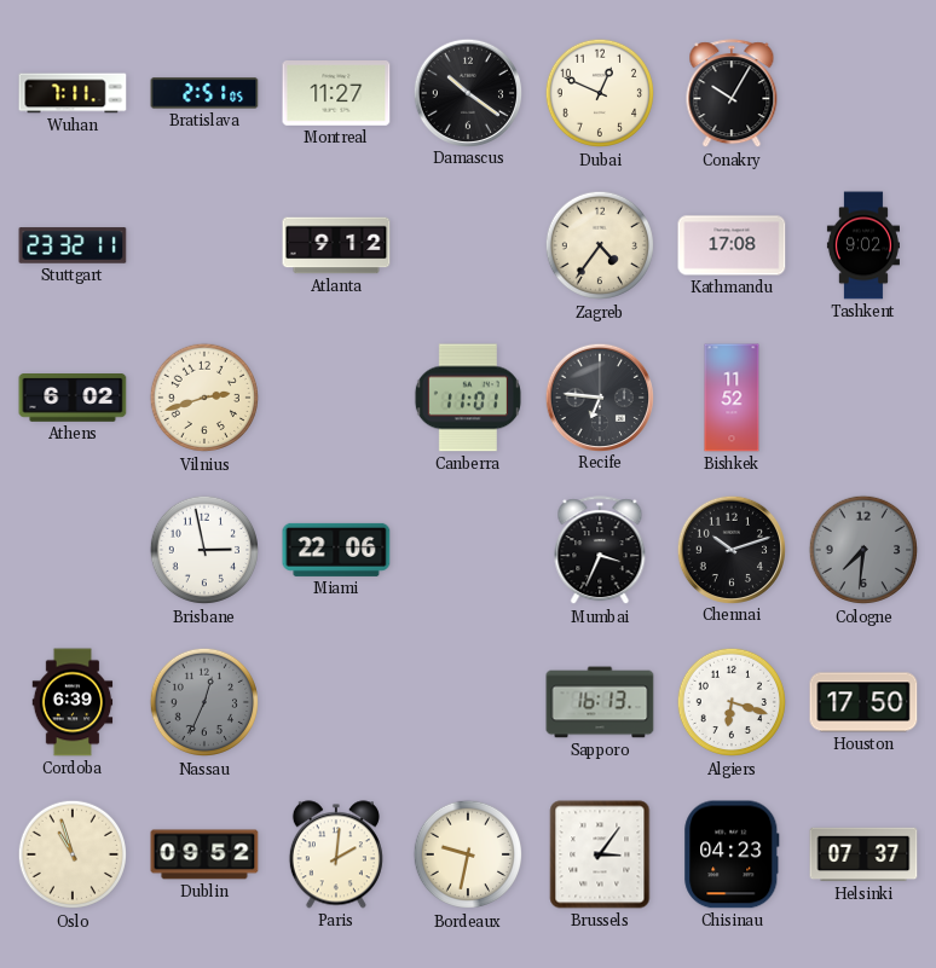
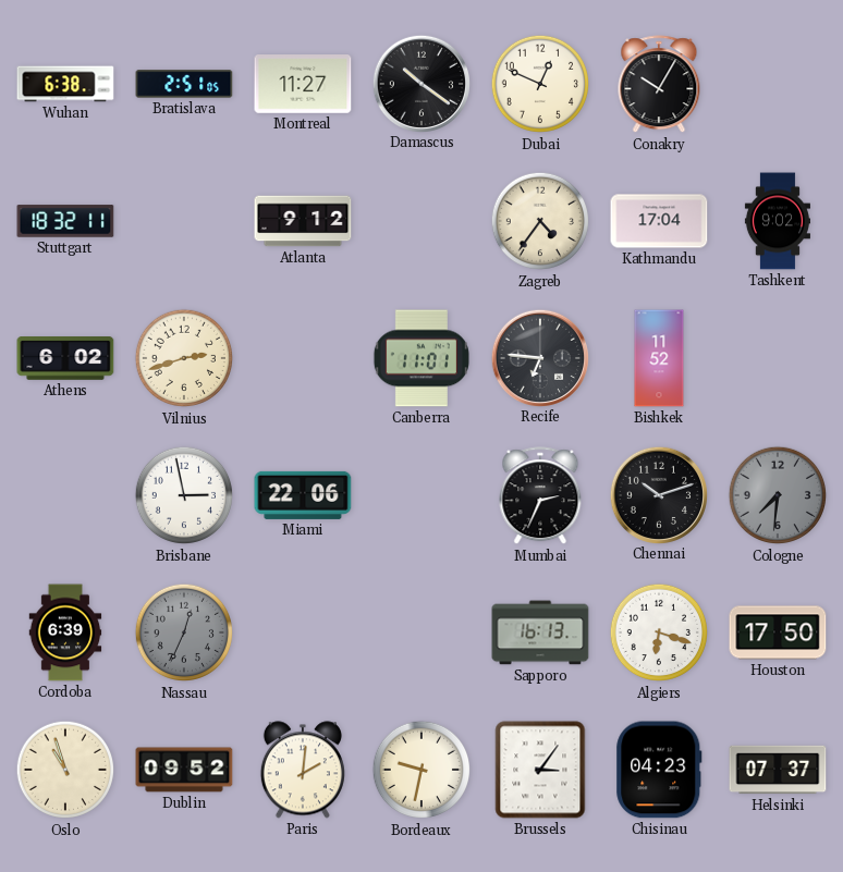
Wuhan: 7:11 -> 6:38 (65, 84)
Stuttgart: 23:32 -> 18:32 (65, 221)
Kathmandu: 17:08 -> 17:04 (659, 221)
Mumbai: 3:34 -> 2:34 (540, 496)
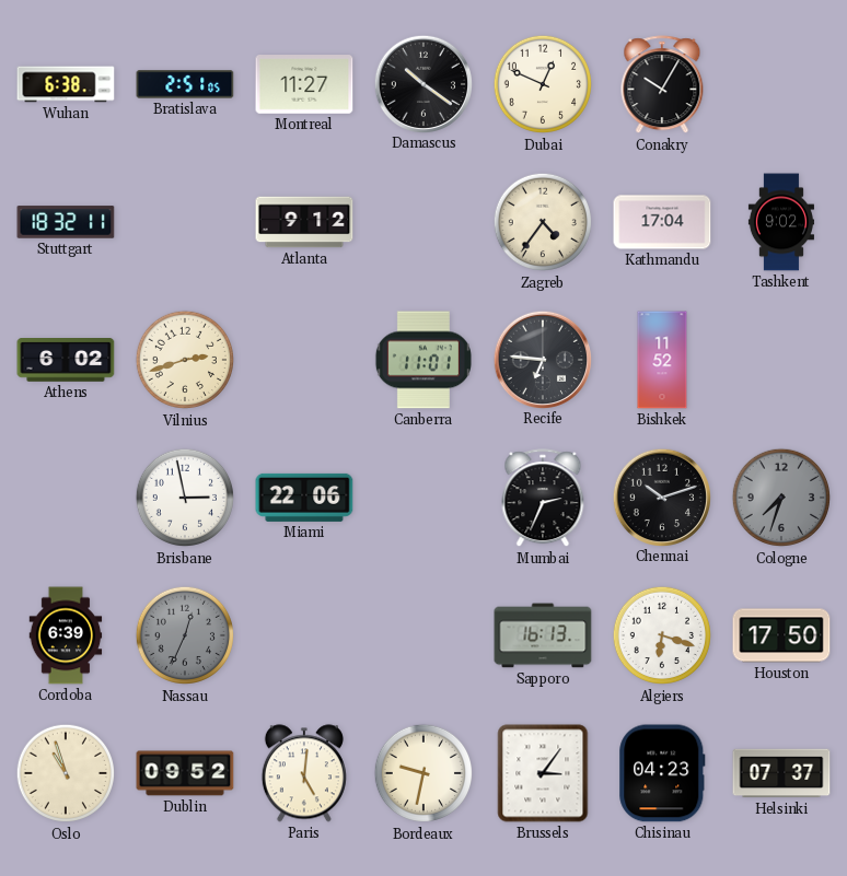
Cologne: 7:31 -> 7:33 (781, 498)
Paris: 2:01 -> 5:01 (304, 773)
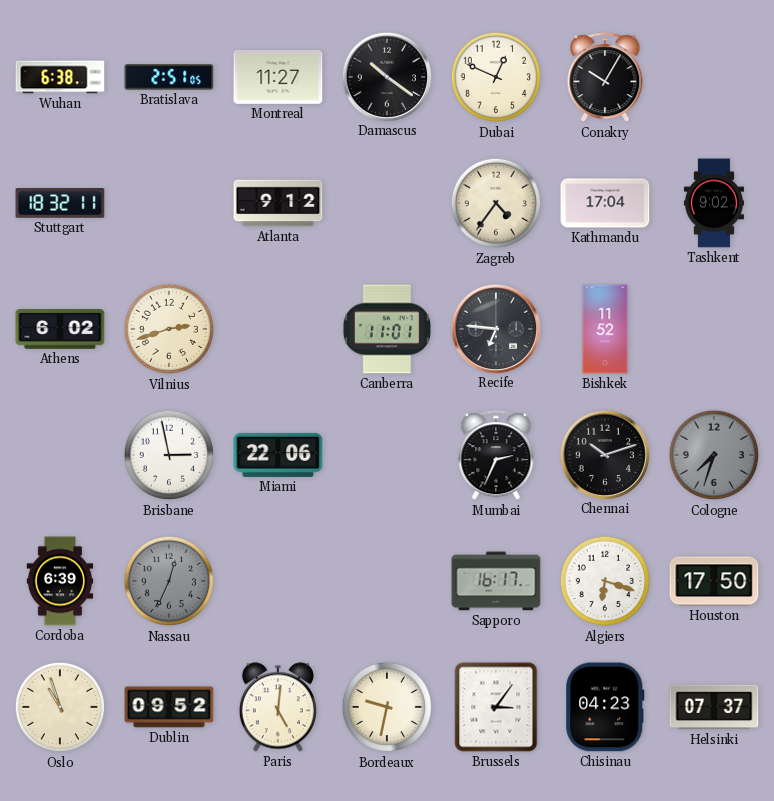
Sapporo: 16:13 -> 16:17 (496, 581)
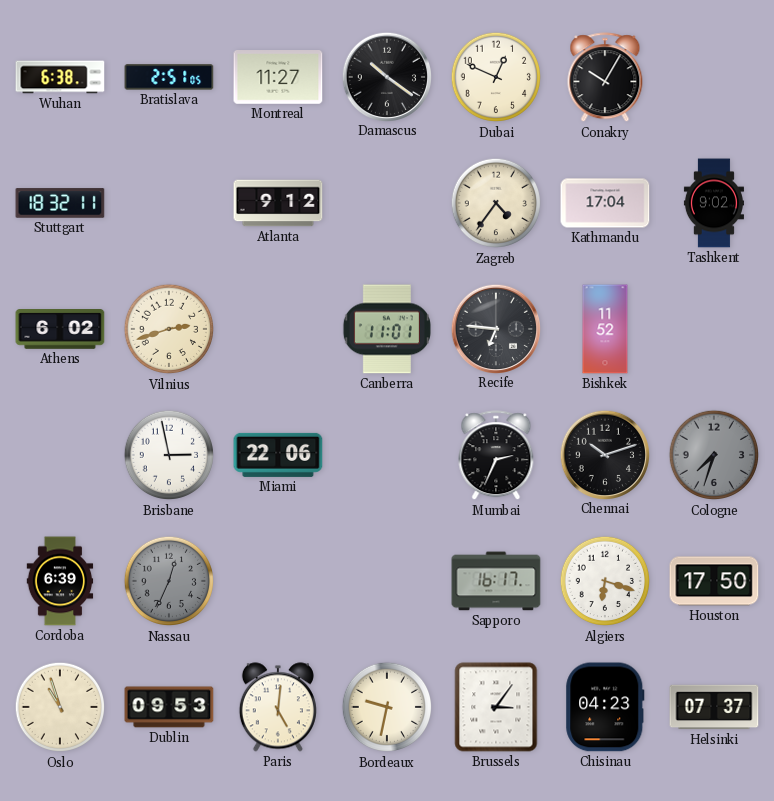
Dublin: 09:52 -> 09:53 (169, 707)
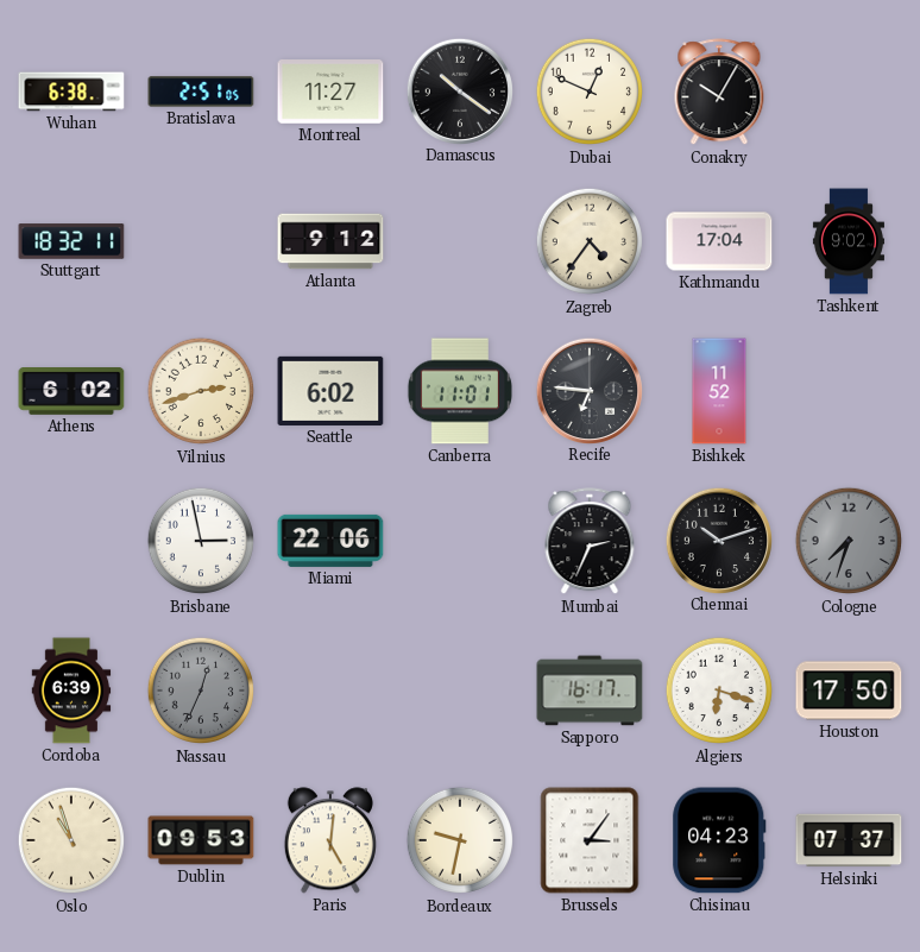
Seattle: none -> 6:02 (330, 391)
